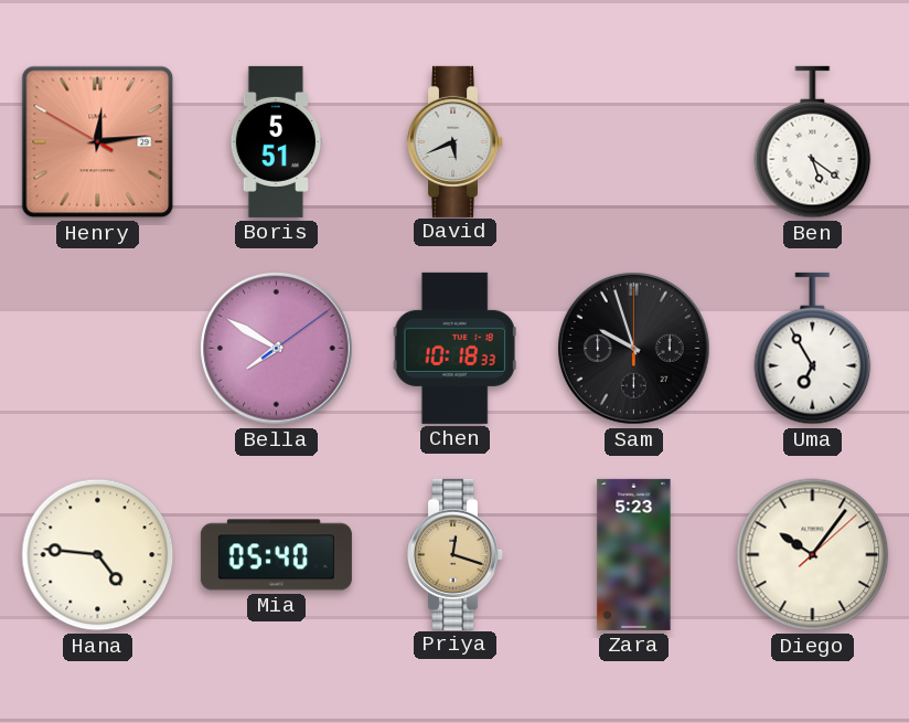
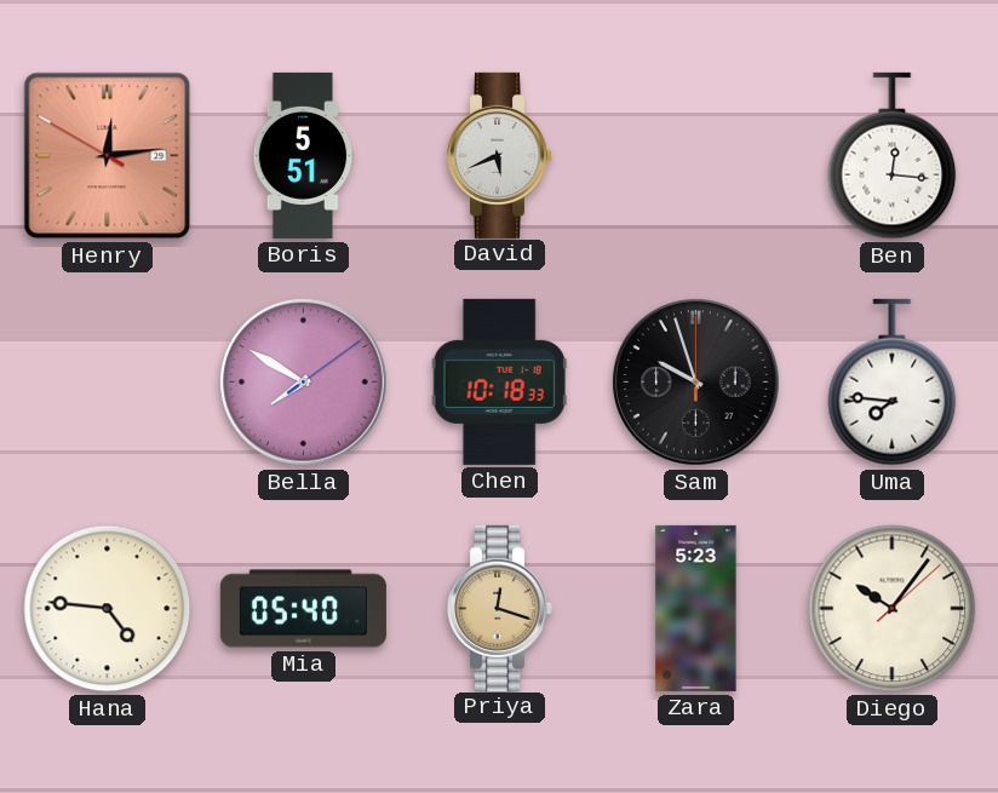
Ben: 5:21 -> 12:16 (893, 156)
Uma: 6:55 -> 7:46 (893, 383)
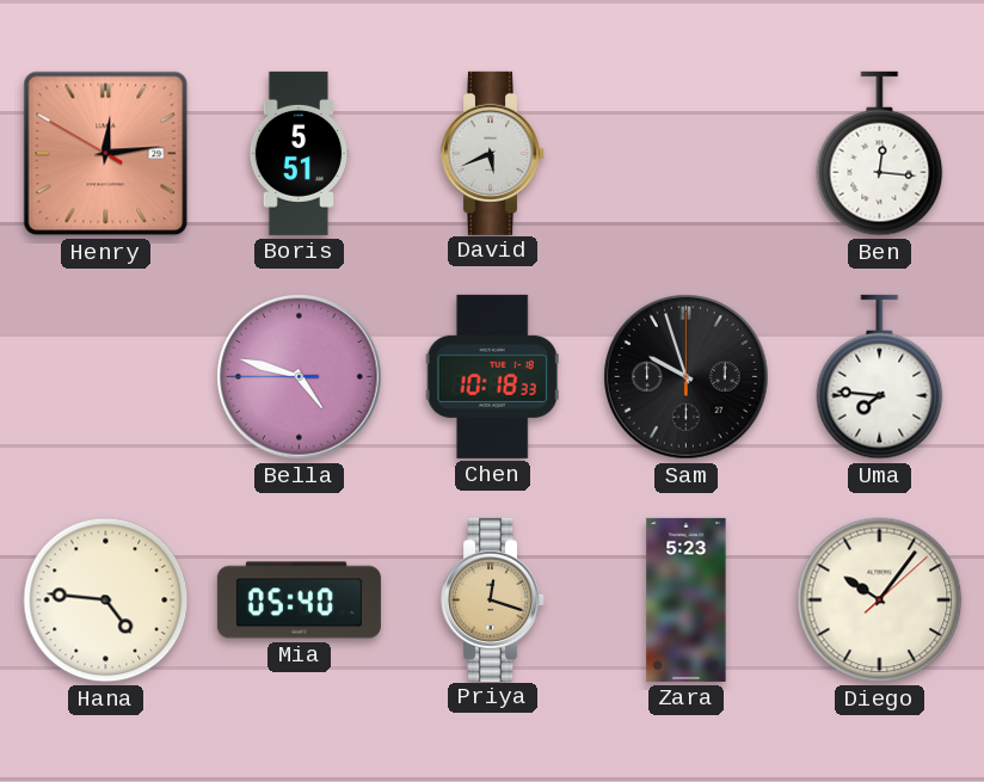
Bella: 7:50 -> 4:47 (300, 377)
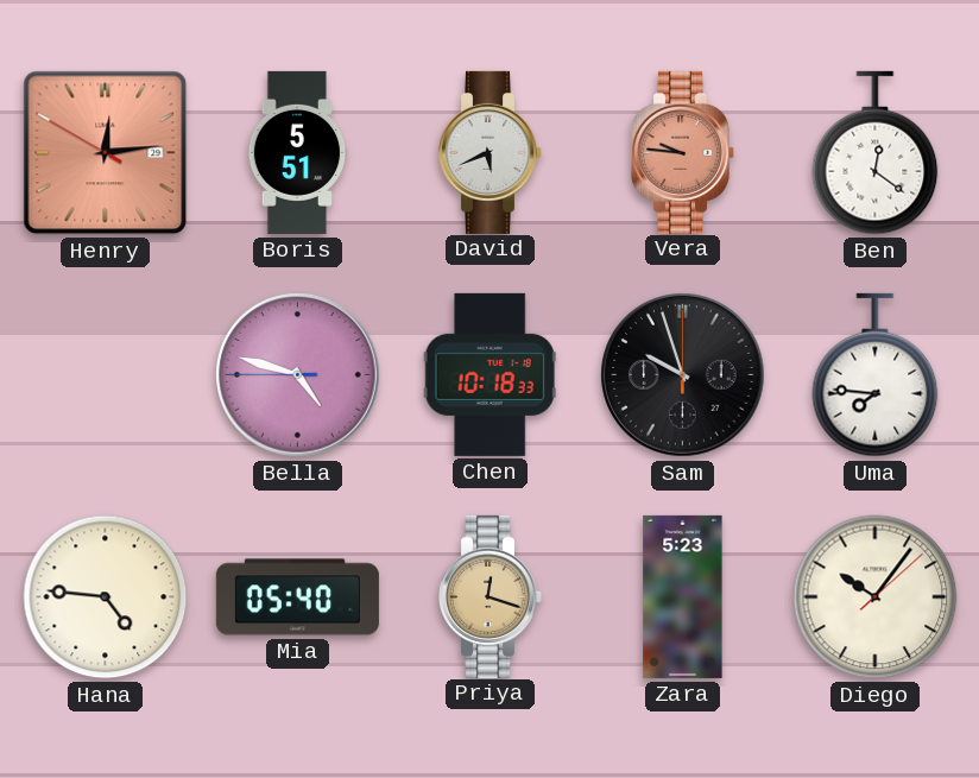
Vera: none -> 9:46 (683, 152)
Ben: 12:16 -> 12:21 (876, 153)
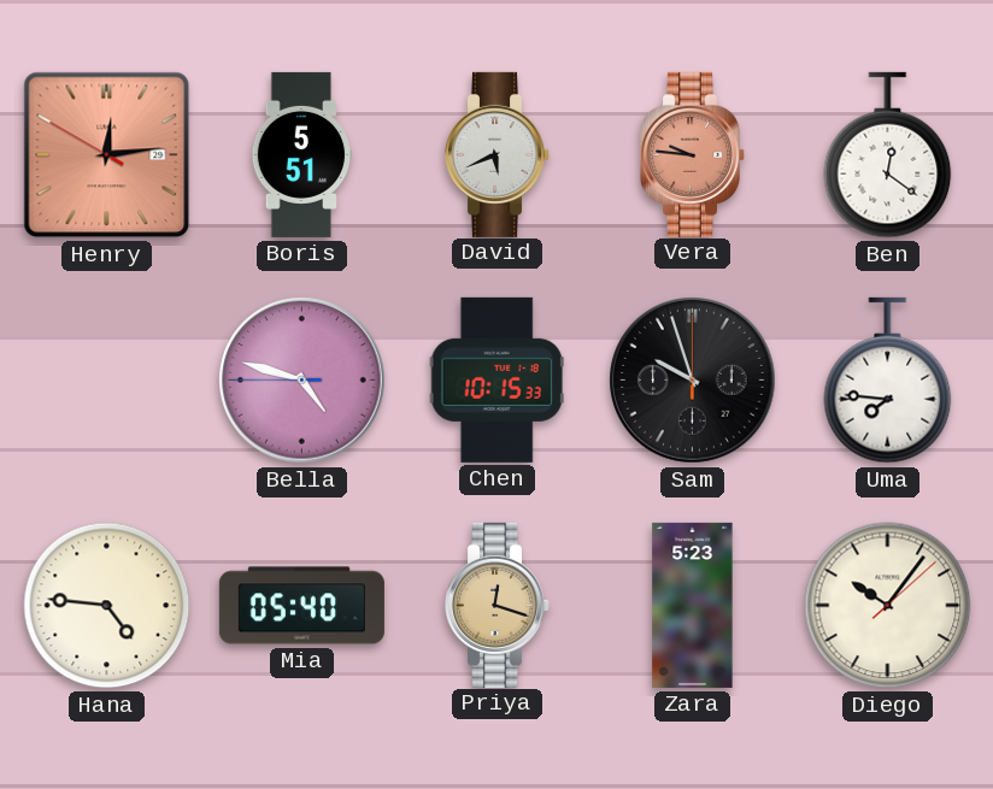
Chen: 10:18 -> 10:15 (497, 379)
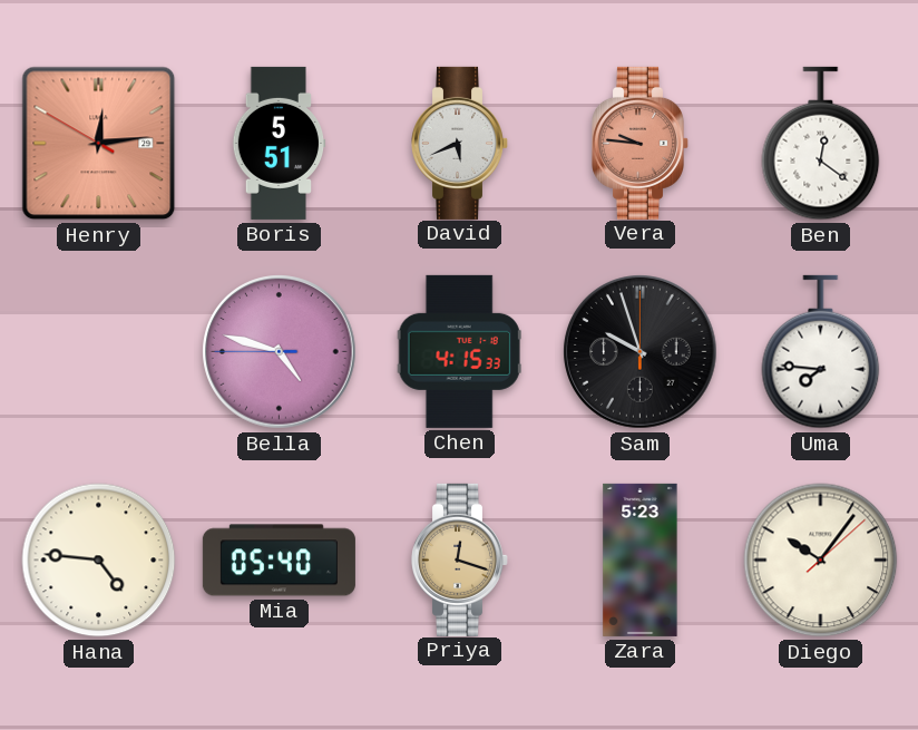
Chen: 10:15 -> 4:15 (459, 351)
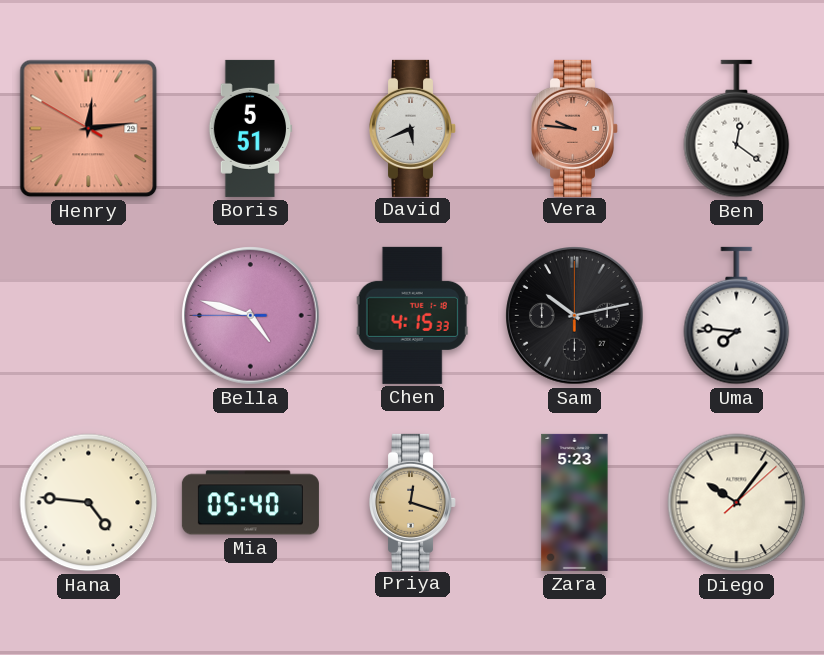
Sam: 9:57 -> 10:13 (575, 316)
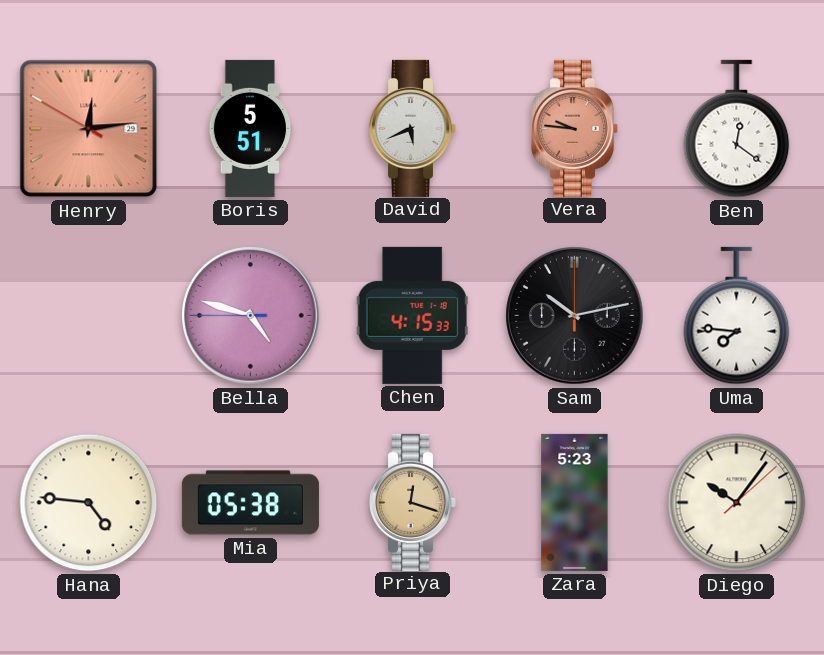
Mia: 05:40 -> 05:38 (250, 503)
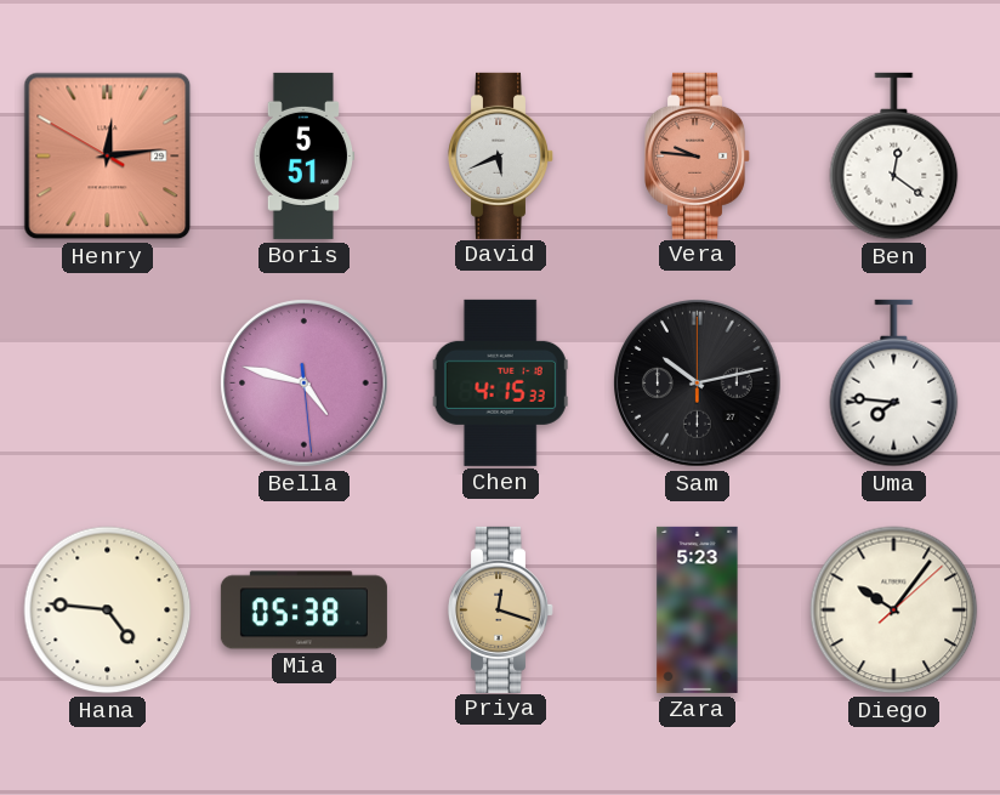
Bella: 4:47:45 -> 4:47:29 (305, 384)
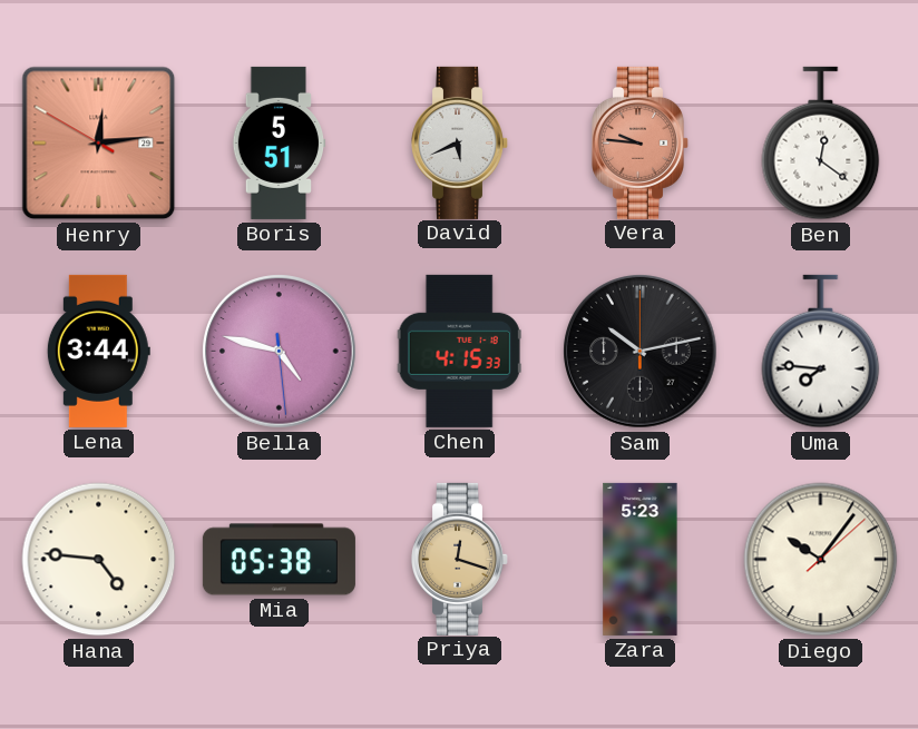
Lena: none -> 3:44 (98, 351)
